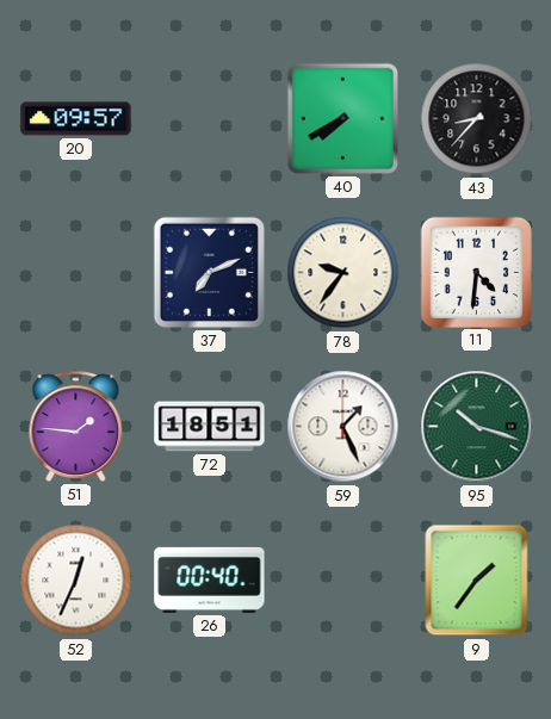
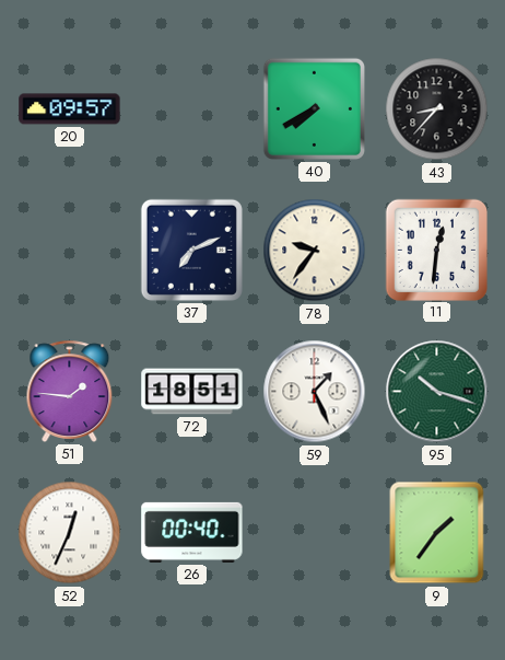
11: 4:31 -> 12:31 (436, 250)
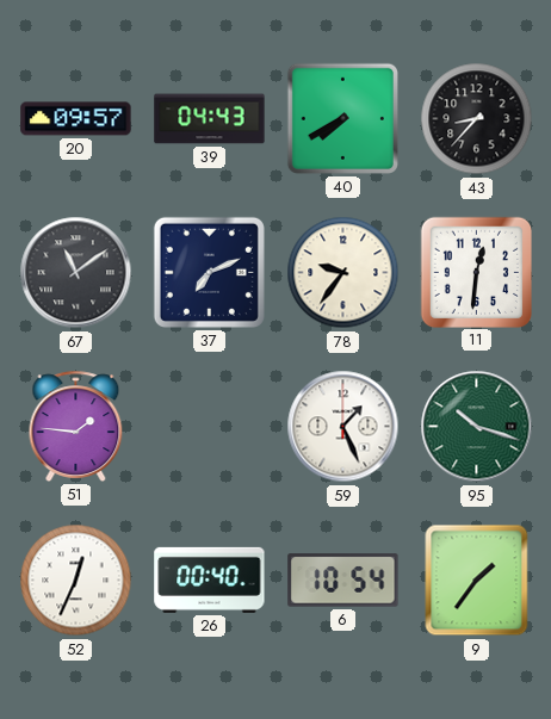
39: none -> 04:43 (210, 119)
67: none -> 11:09 (76, 273)
72: 18:51 -> none (192, 392)
6: none -> 10:54 (343, 581)
